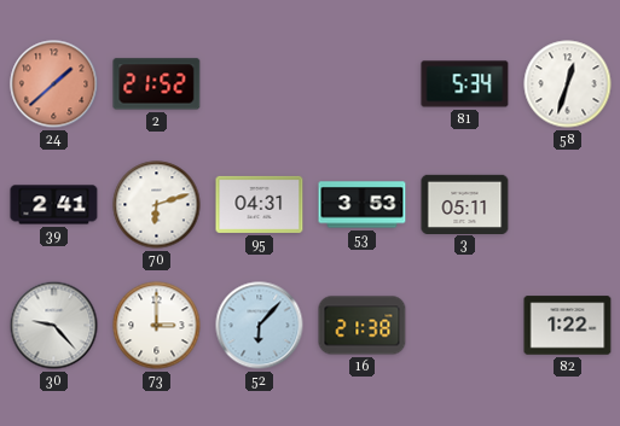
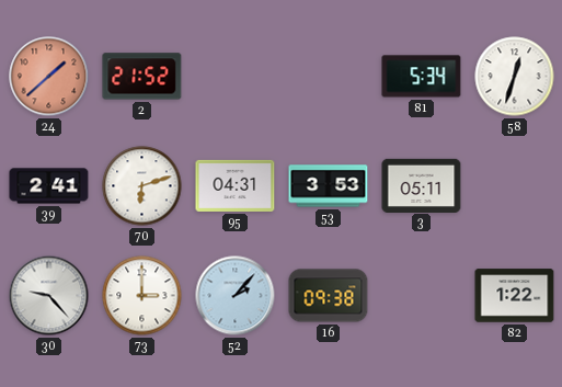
52: 6:07 -> 2:07 (236, 296)
16: 21:38 -> 09:38 (329, 296)
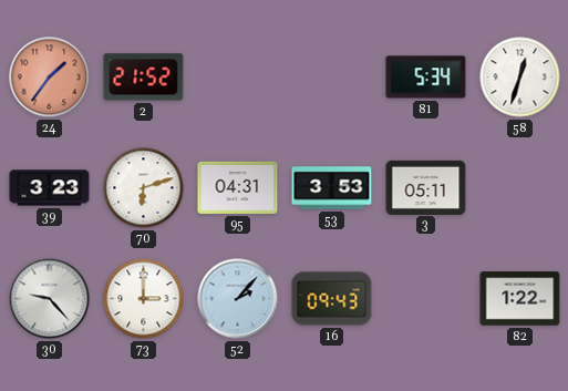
24: 1:38 -> 1:36 (50, 78)
39: 2:41 -> 3:23 (50, 188)
16: 09:38 -> 09:43 (332, 299)
